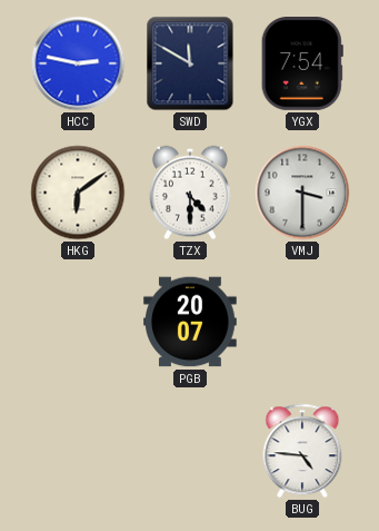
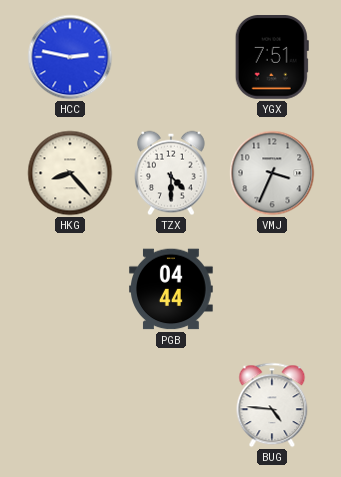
SWD: 11:50 -> none (190, 63)
YGX: 7:54 -> 7:51 (272, 58)
HKG: 6:09 -> 8:23 (70, 173)
VMJ: 3:30 -> 3:34 (272, 173)
PGB: 20:07 -> 04:44 (172, 289)
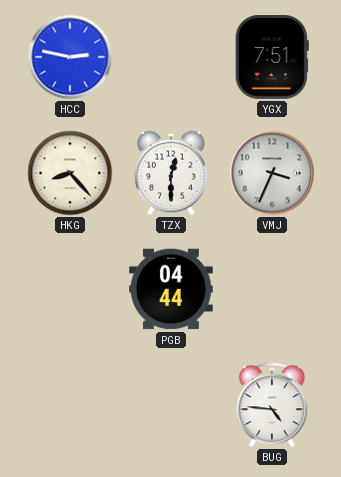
TZX: 4:30 -> 12:30 (172, 173)
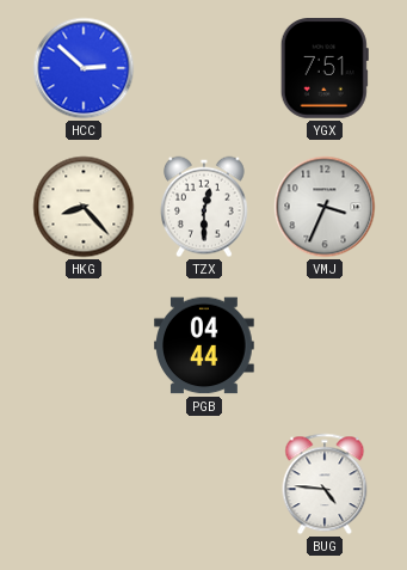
HCC: 2:47 -> 2:52 (84, 68)
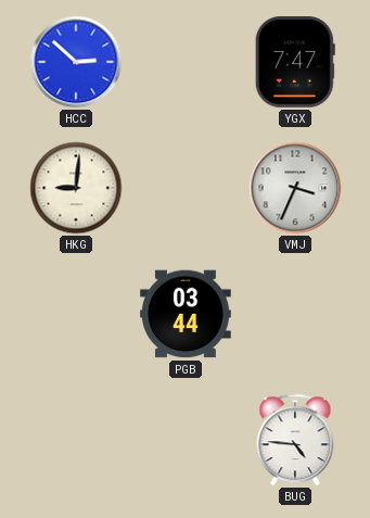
YGX: 7:51 -> 7:47 (295, 63)
HKG: 8:23 -> 9:01 (76, 188)
TZX: 12:30 -> none (205, 207)
PGB: 04:44 -> 03:44 (187, 314)
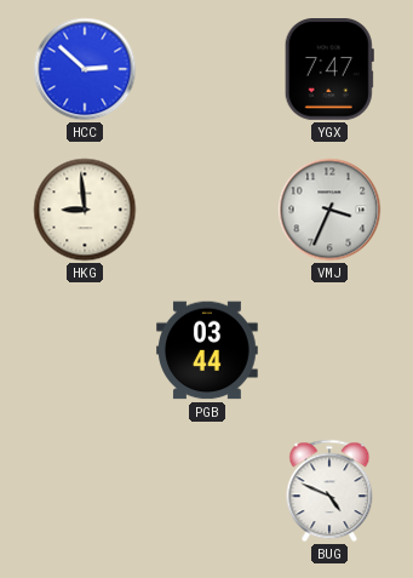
HKG: 9:01 -> 8:59 (85, 210)
BUG: 4:46 -> 4:49 (329, 491)
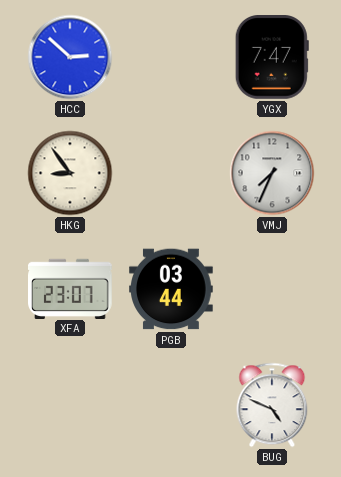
HKG: 8:59 -> 8:54 (70, 173)
VMJ: 3:34 -> 7:34 (272, 173)
XFA: none -> 23:07 (70, 288)
